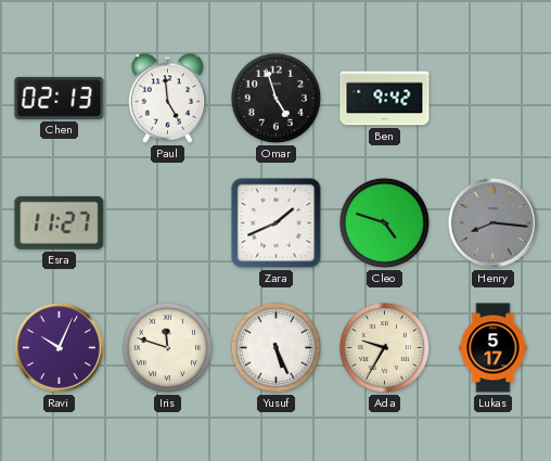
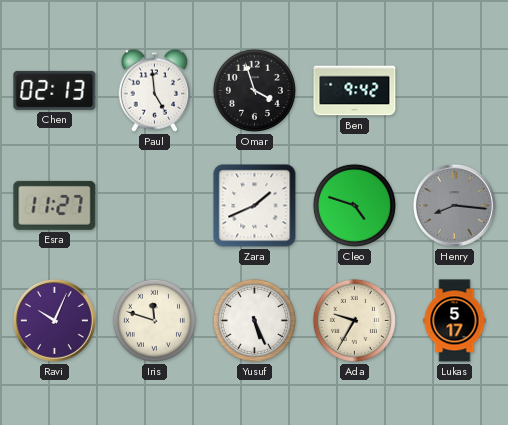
Omar: 4:57 -> 3:57 (254, 90)
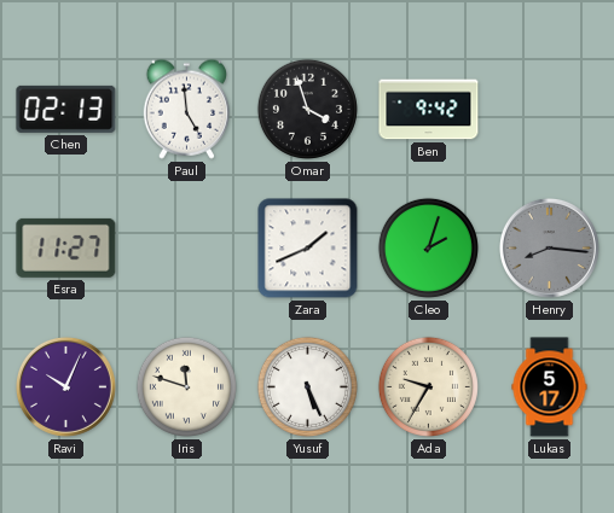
Cleo: 4:48 -> 2:03 (428, 247)
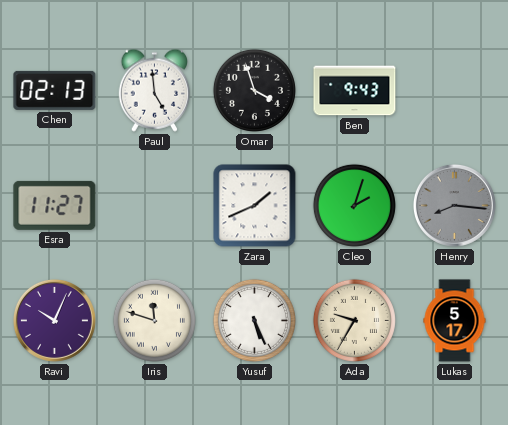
Ben: 9:42 -> 9:43 (355, 91)
